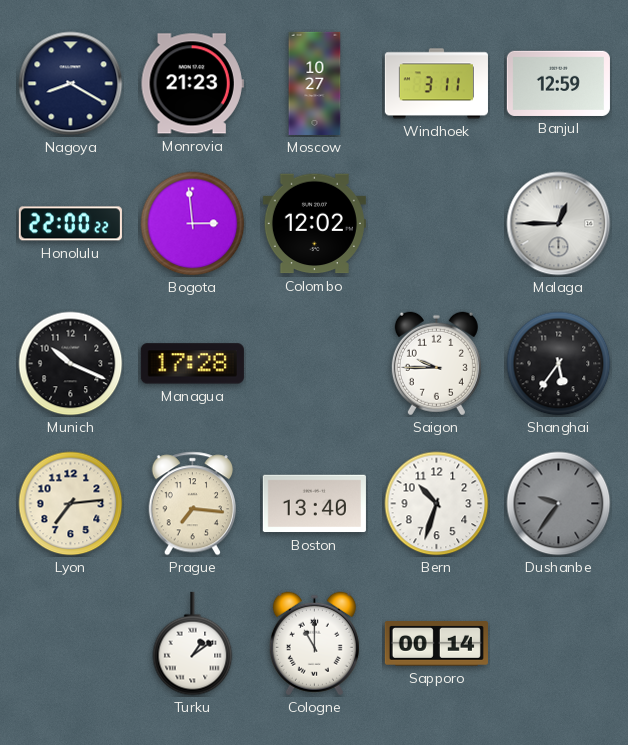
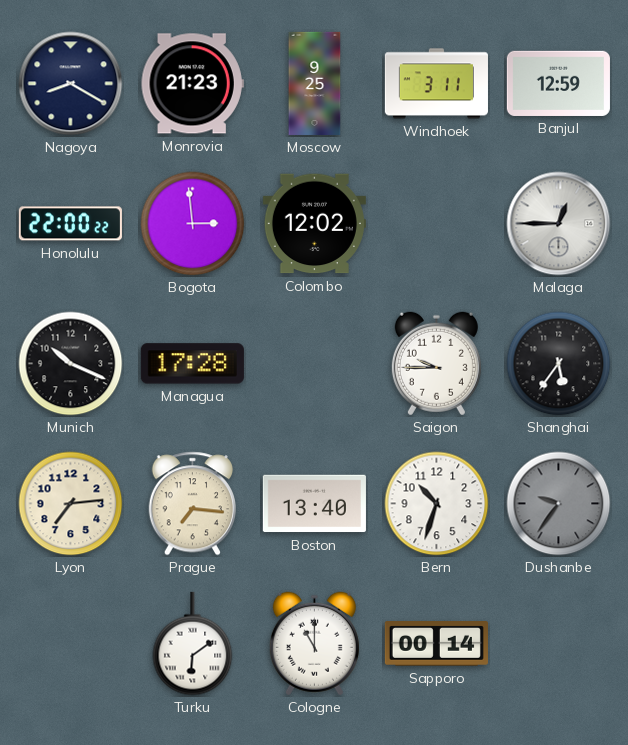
Moscow: 10:27 -> 9:25 (315, 83)
Turku: 1:09 -> 6:09 (193, 644)
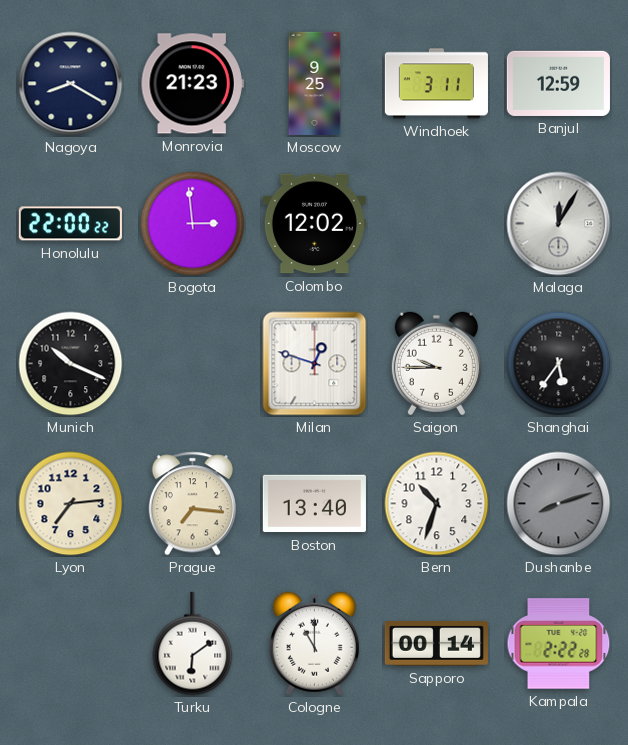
Malaga: 12:45 -> 12:05 (559, 224)
Managua: 17:28 -> none (192, 364)
Milan: none -> 12:48 (315, 364)
Dushanbe: 9:36 -> 8:12 (559, 504)
Kampala: none -> 2:22 (559, 644)
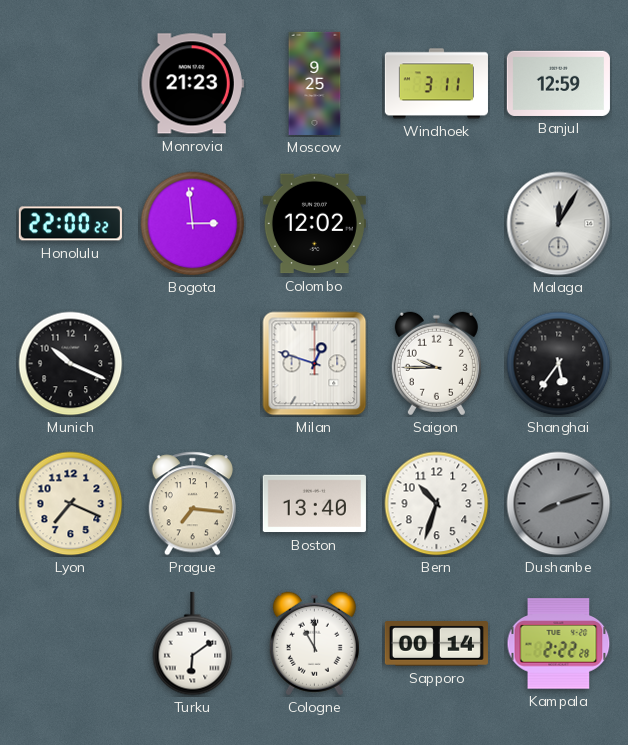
Nagoya: 8:20 -> none (71, 84)
Lyon: 7:14 -> 7:19 (71, 504)
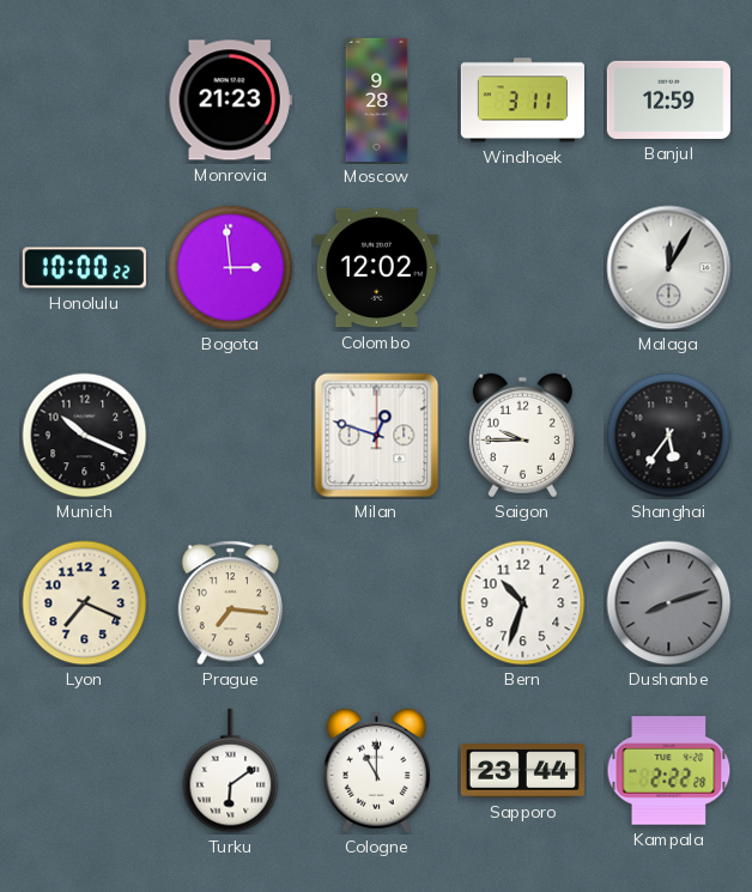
Moscow: 9:25 -> 9:28 (377, 99)
Honolulu: 22:00 -> 10:00 (84, 268)
Boston: 13:40 -> none (314, 504)
Sapporo: 00:14 -> 23:44 (522, 771)
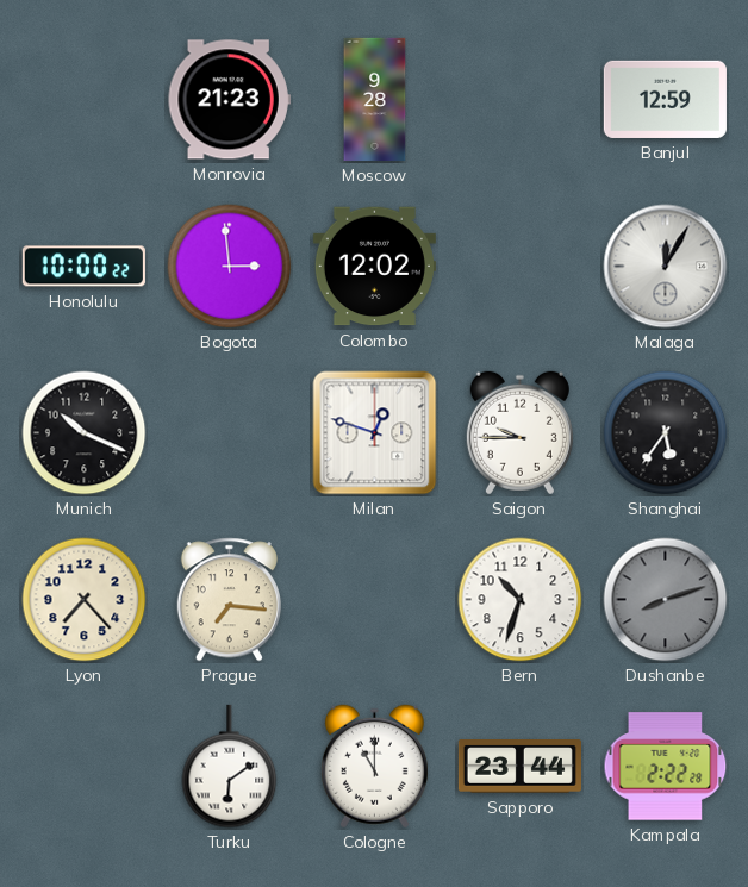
Windhoek: 3:11 -> none (522, 101)
Lyon: 7:19 -> 7:23 (85, 600)
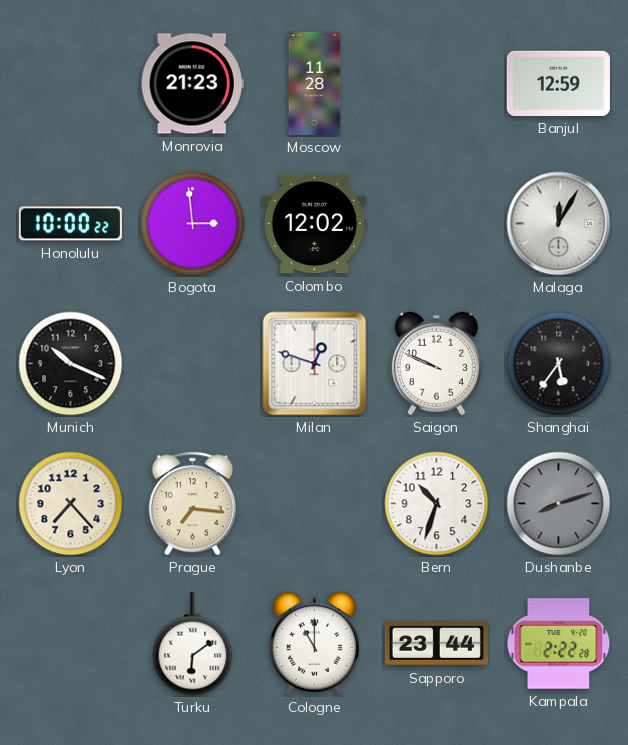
Moscow: 9:28 -> 11:28 (315, 83)
Saigon: 9:45 -> 9:49 (436, 364)
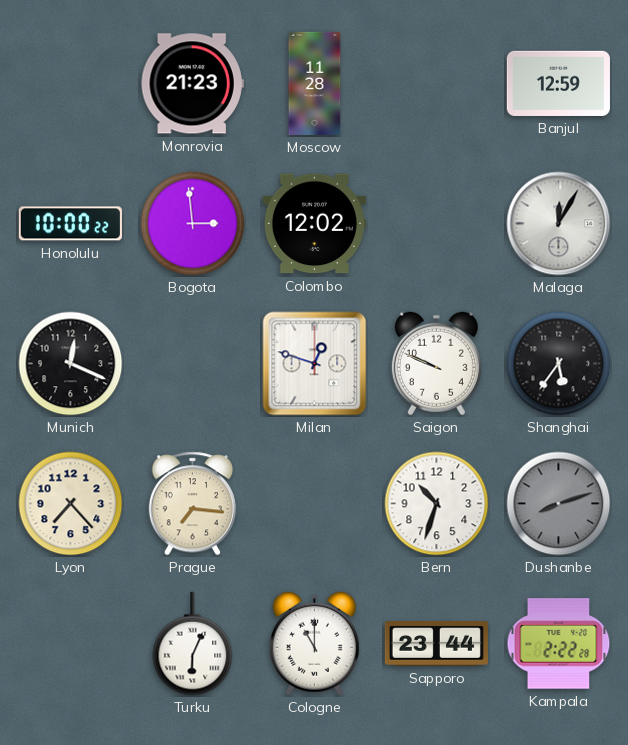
Munich: 10:19 -> 12:19 (71, 364)
Turku: 6:09 -> 6:04 (193, 644)
